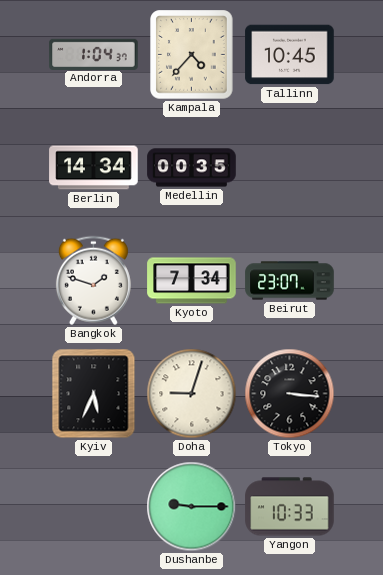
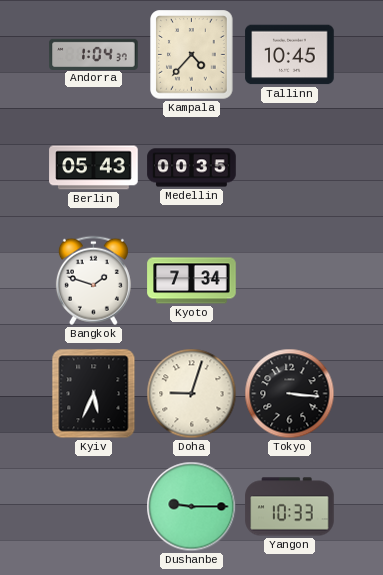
Berlin: 14:34 -> 05:43 (94, 168)
Beirut: 23:07 -> none (290, 281)
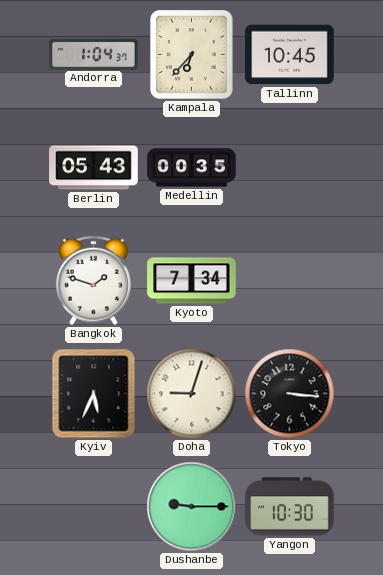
Kampala: 4:37 -> 6:37 (192, 55)
Yangon: 10:33 -> 10:30 (290, 507)
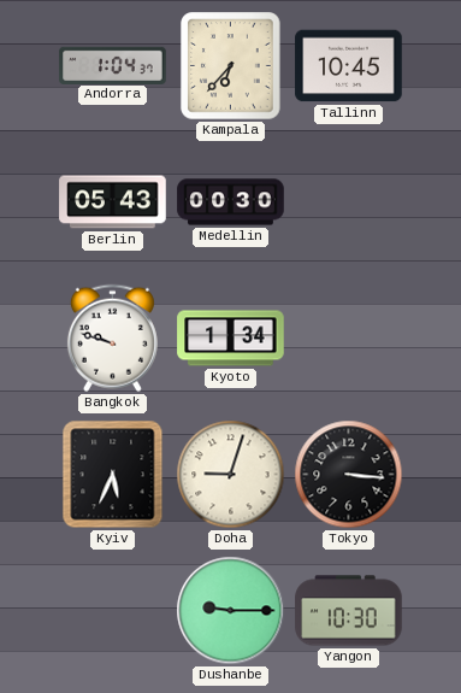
Medellin: 00:35 -> 00:30 (231, 202)
Bangkok: 1:48 -> 9:48 (112, 339)
Kyoto: 7:34 -> 1:34 (231, 339)
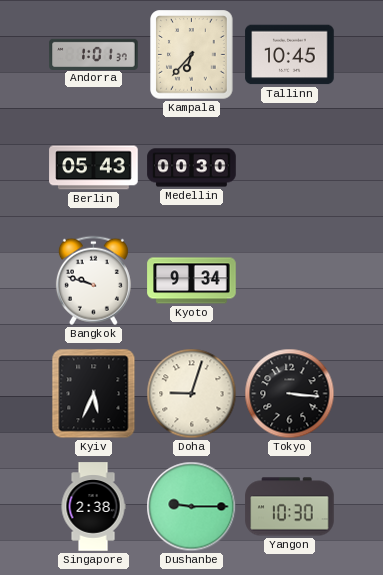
Andorra: 1:04 -> 1:01 (94, 54)
Kyoto: 1:34 -> 9:34 (192, 281)
Singapore: none -> 2:38 (93, 507)
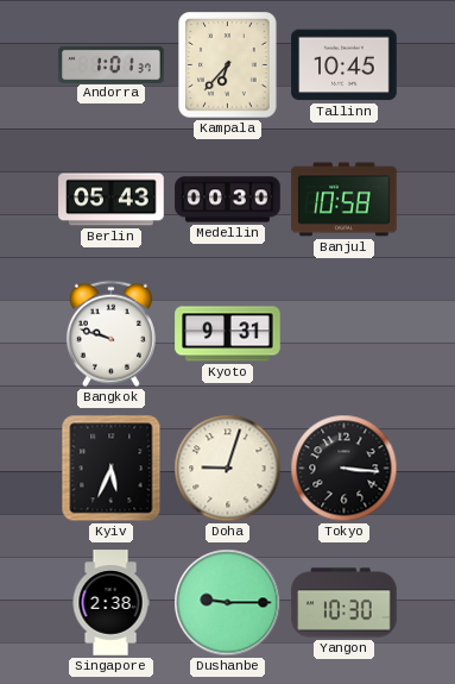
Banjul: none -> 10:58 (345, 200)
Kyoto: 9:34 -> 9:31 (228, 334)
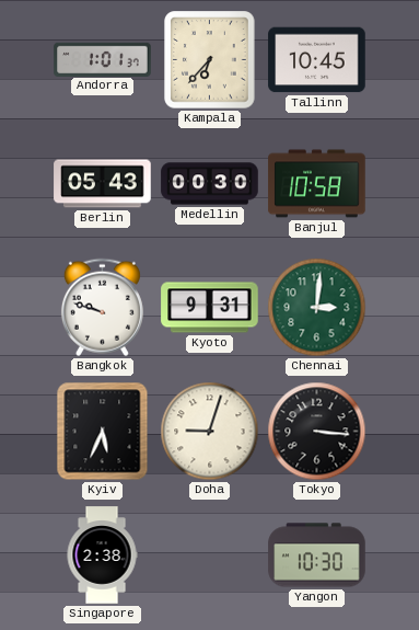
Chennai: none -> 3:01 (317, 308)
Dushanbe: 9:15 -> none (228, 603)
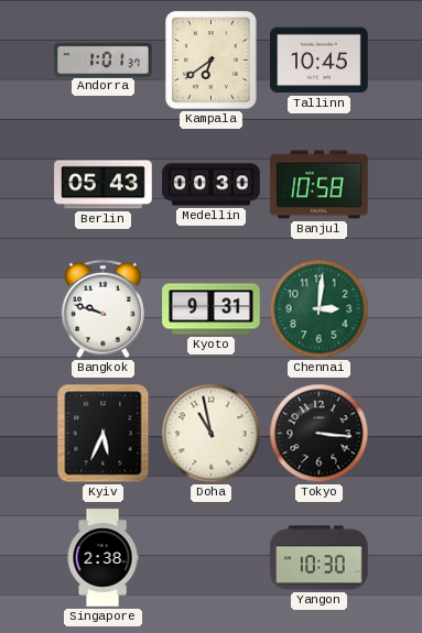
Kampala: 6:37 -> 6:39 (212, 61)
Doha: 9:03 -> 10:58 (212, 434)
